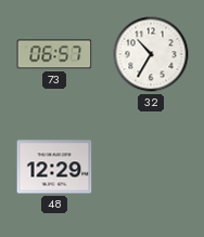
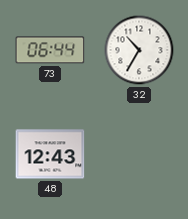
73: 06:57 -> 06:44 (50, 50)
48: 12:29 -> 12:43 (50, 154)
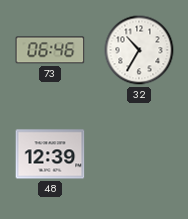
73: 06:44 -> 06:46 (50, 50)
48: 12:43 -> 12:39 (50, 154)
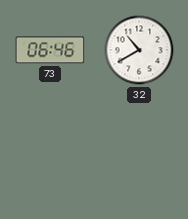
32: 10:35 -> 10:40 (139, 50)
48: 12:39 -> none (50, 154)
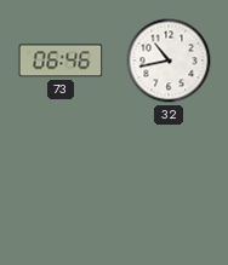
32: 10:40 -> 10:43 (169, 61)
